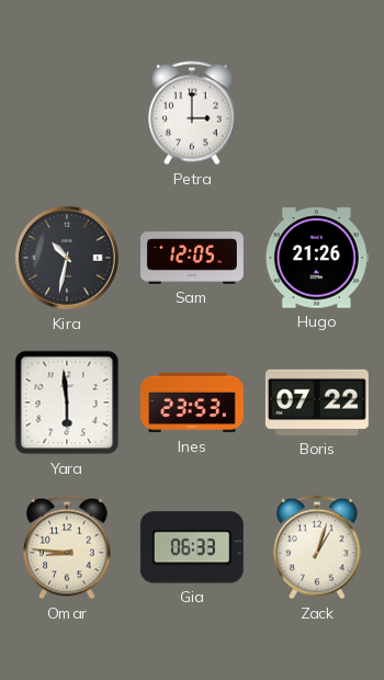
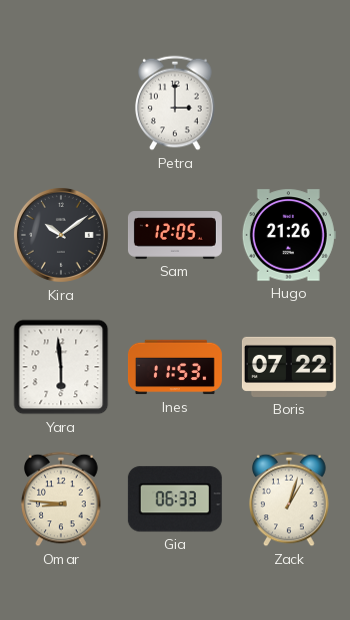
Kira: 10:32 -> 10:09 (61, 235)
Ines: 23:53 -> 11:53 (175, 367)
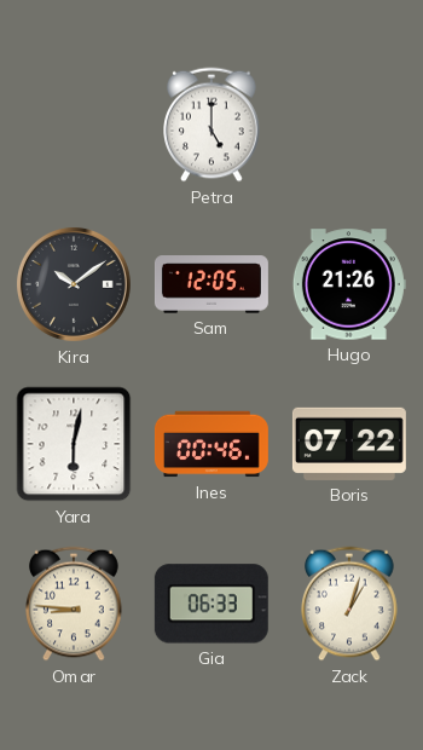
Petra: 3:00 -> 5:00 (211, 125)
Yara: 5:59 -> 6:02 (74, 444)
Ines: 11:53 -> 00:46 (211, 444)
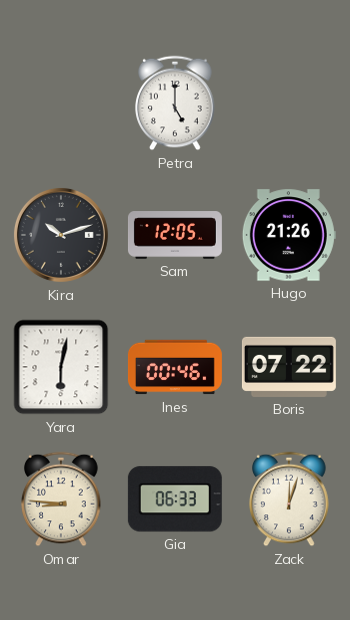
Kira: 10:09 -> 10:12 (61, 235)
Zack: 1:03 -> 12:03 (289, 499)
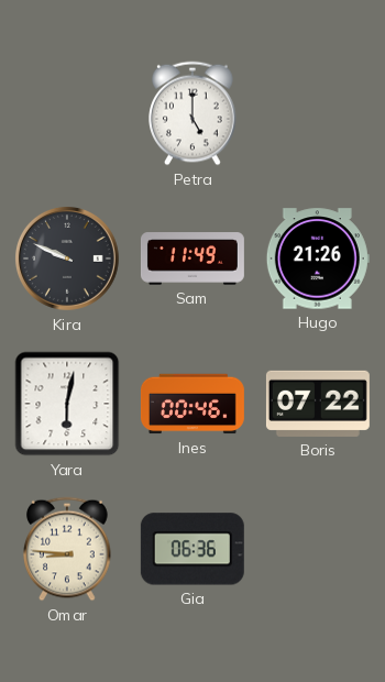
Kira: 10:12 -> 9:49 (67, 258)
Sam: 12:05 -> 11:49 (193, 258)
Gia: 06:33 -> 06:36 (193, 549)
Zack: 12:03 -> none (289, 499)
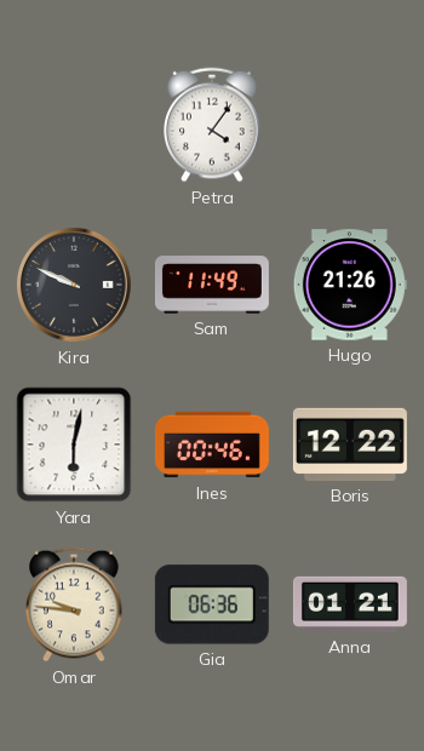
Petra: 5:00 -> 4:06 (212, 125)
Boris: 07:22 -> 12:22 (350, 445)
Omar: 8:46 -> 9:46 (74, 604)
Anna: none -> 01:21 (350, 604)
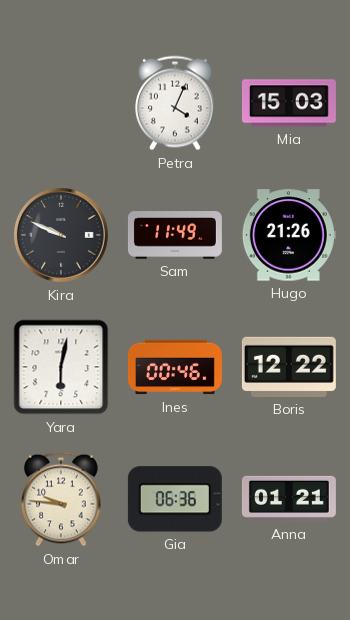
Petra: 4:06 -> 4:04 (175, 103)
Mia: none -> 15:03 (289, 103)
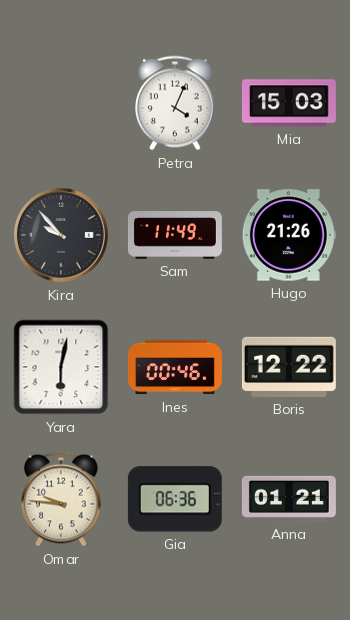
Kira: 9:49 -> 9:53 (61, 235)
